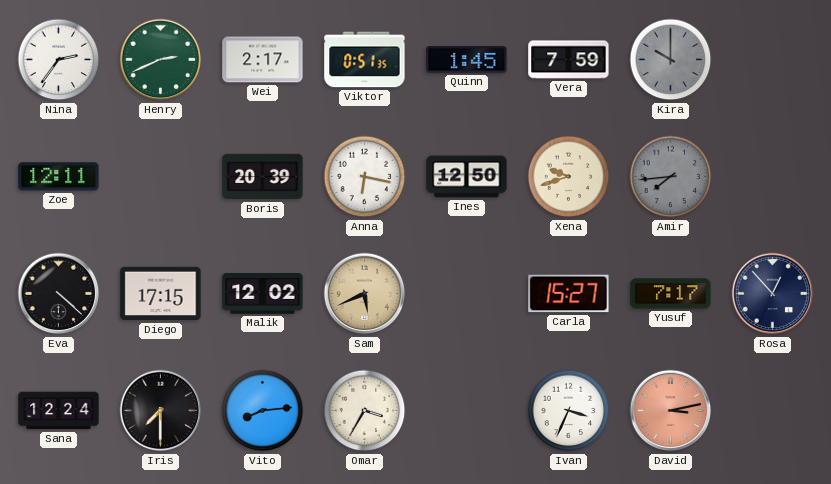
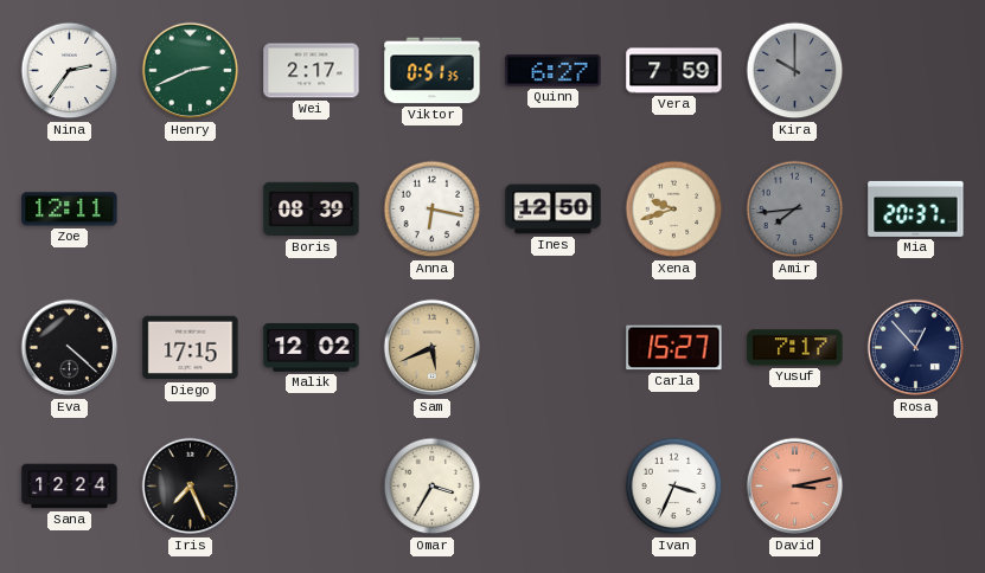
Quinn: 1:45 -> 6:27 (554, 71)
Boris: 20:39 -> 08:39 (312, 210)
Mia: none -> 20:37 (916, 208)
Iris: 7:30 -> 7:26 (191, 487)
Vito: 8:14 -> none (263, 411)
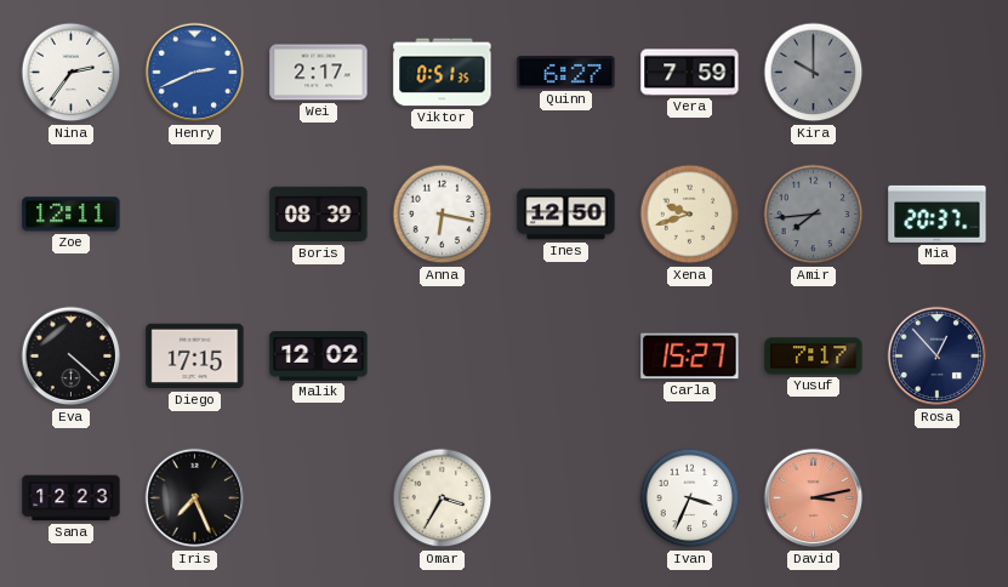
Henry dial: green -> blue (195, 73)
Sam: 5:41 -> none (433, 348)
Sana: 12:24 -> 12:23 (72, 498)
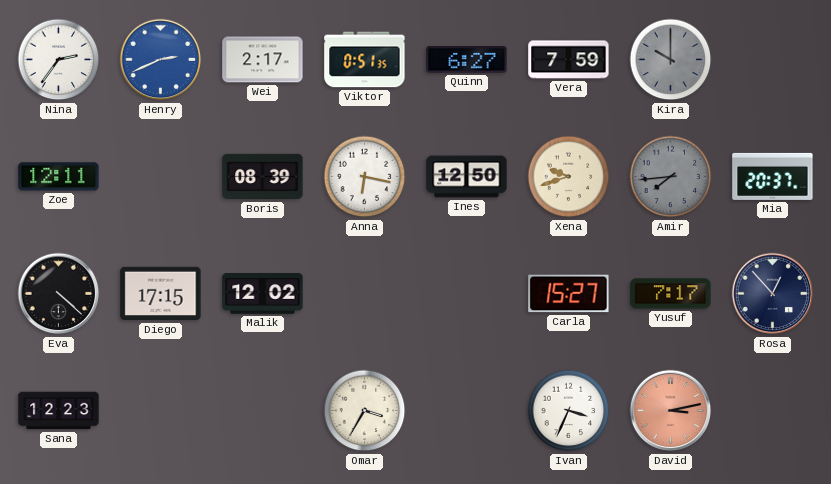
Iris: 7:26 -> none (195, 498)
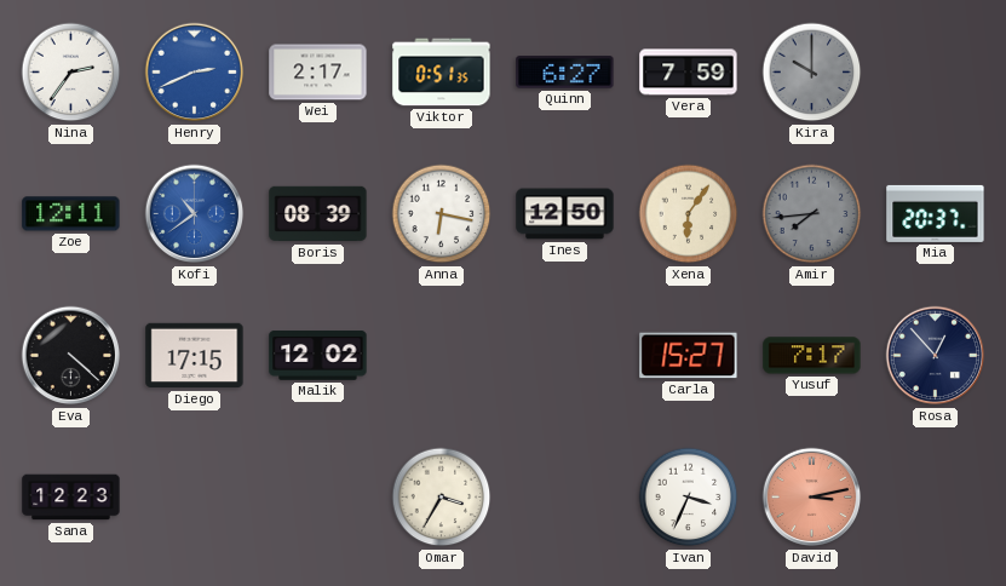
Kofi: none -> 10:39 (195, 214)
Xena: 9:42 -> 6:06 (689, 214)
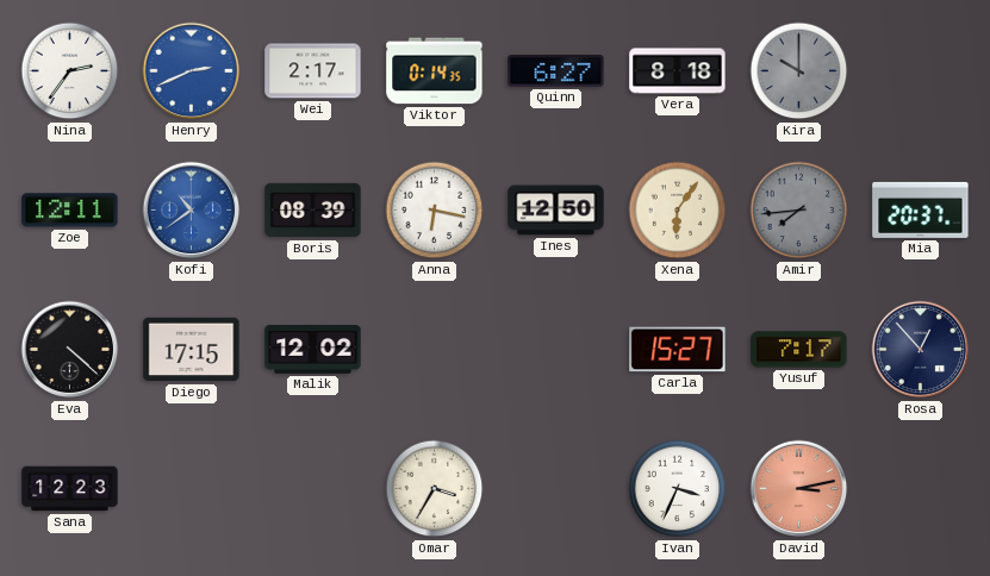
Viktor: 0:51 -> 0:14 (435, 71)
Vera: 7:59 -> 8:18 (678, 71)
